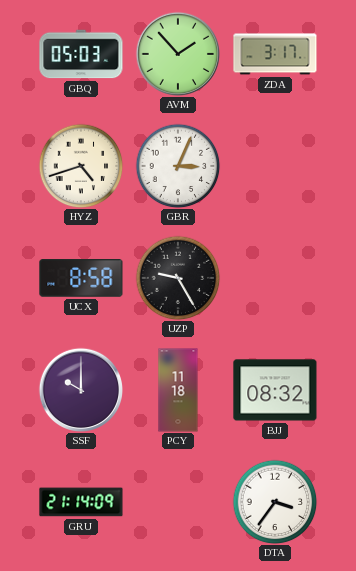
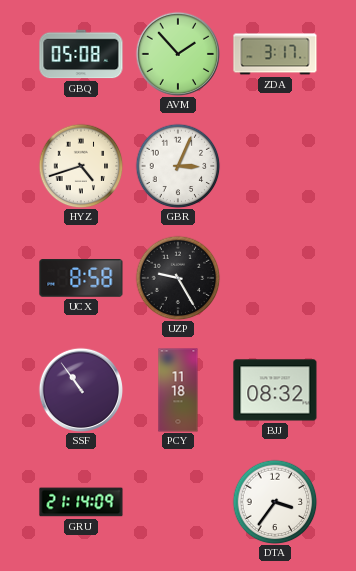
GBQ: 05:03 -> 05:08 (81, 54)
SSF: 10:00 -> 10:54 (80, 389)
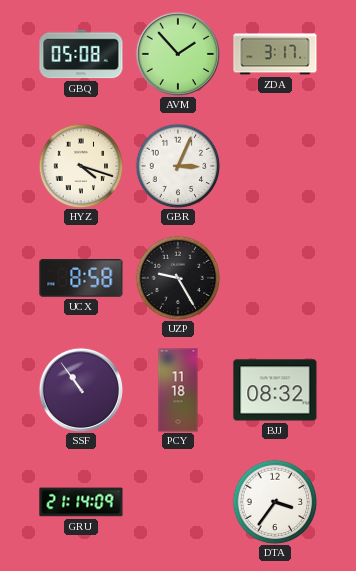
HYZ: 4:42 -> 4:18 (81, 166)
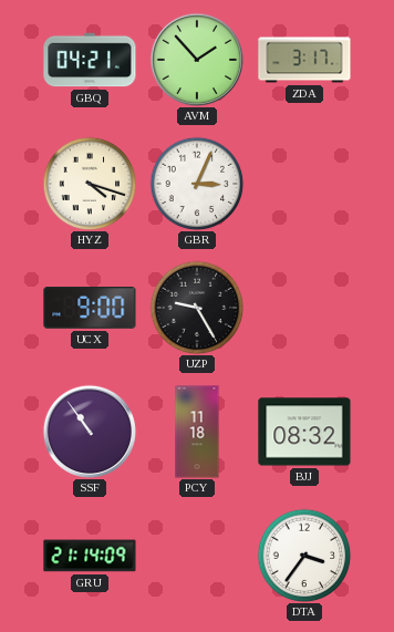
GBQ: 05:08 -> 04:21 (90, 60)
UCX: 8:58 -> 9:00 (90, 308)
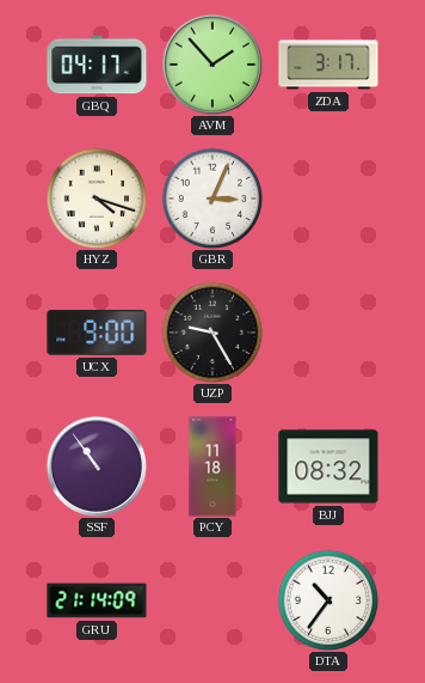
GBQ: 04:21 -> 04:17 (97, 65)
DTA: 3:36 -> 10:36 (328, 600)
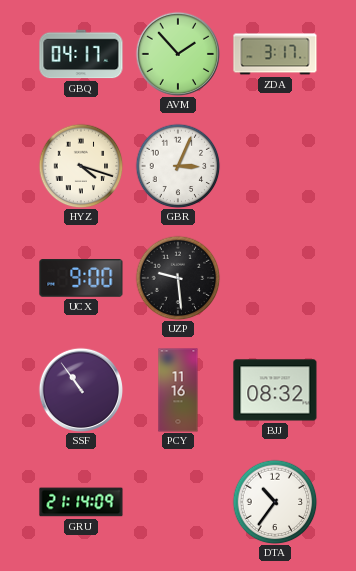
UZP: 9:25 -> 9:29 (178, 278)
PCY: 11:18 -> 11:16 (178, 390)
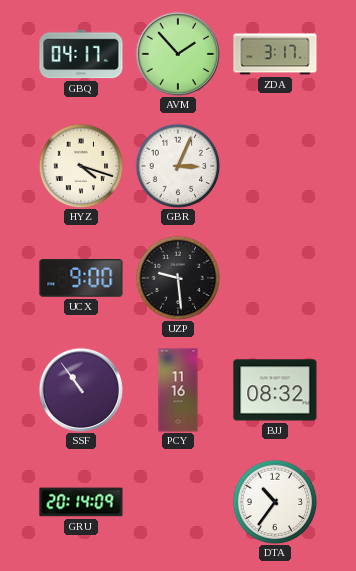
GRU: 21:14 -> 20:14 (81, 502)
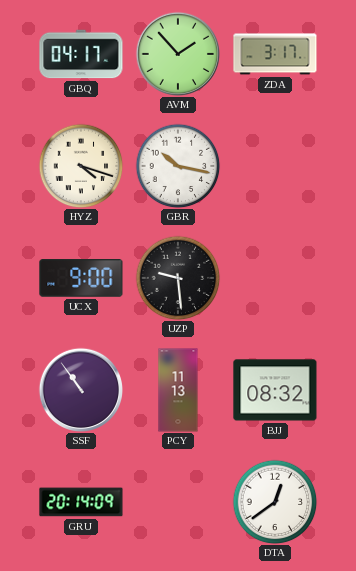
GBR: 3:04 -> 10:17 (178, 166)
PCY: 11:16 -> 11:13 (178, 390)
DTA: 10:36 -> 12:39 (275, 502)
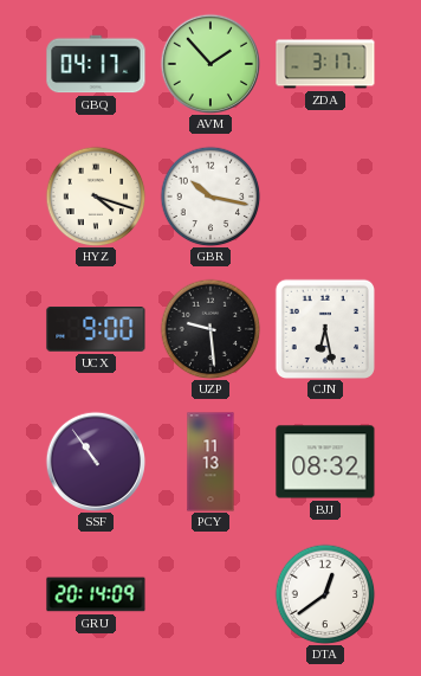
CJN: none -> 6:28 (324, 328)
